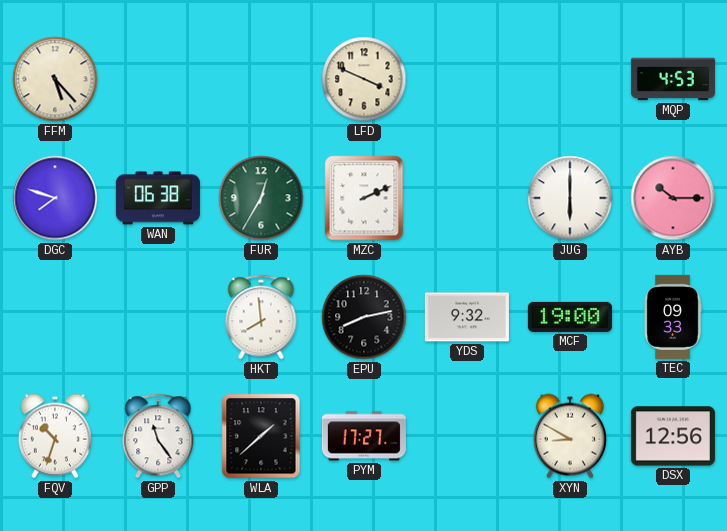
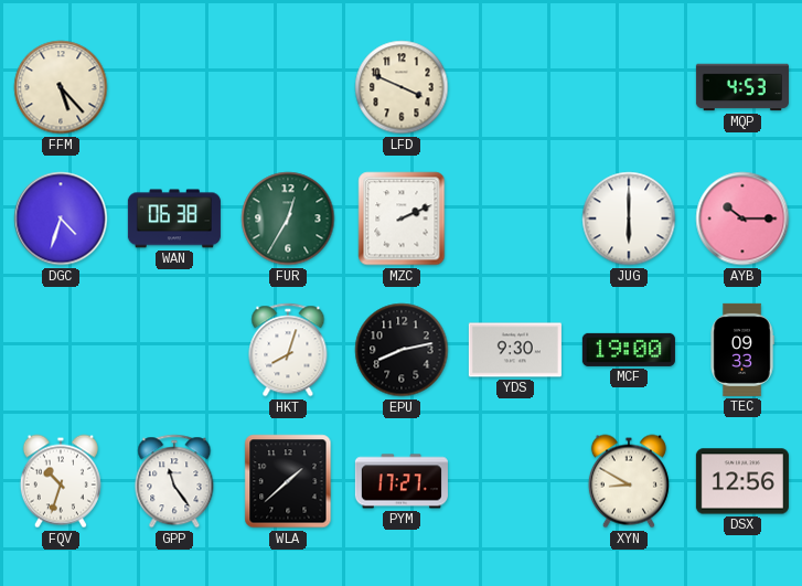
DGC: 7:48 -> 4:33 (61, 219)
HKT: 7:59 -> 8:03 (288, 350)
YDS: 9:32 -> 9:30 (515, 350)
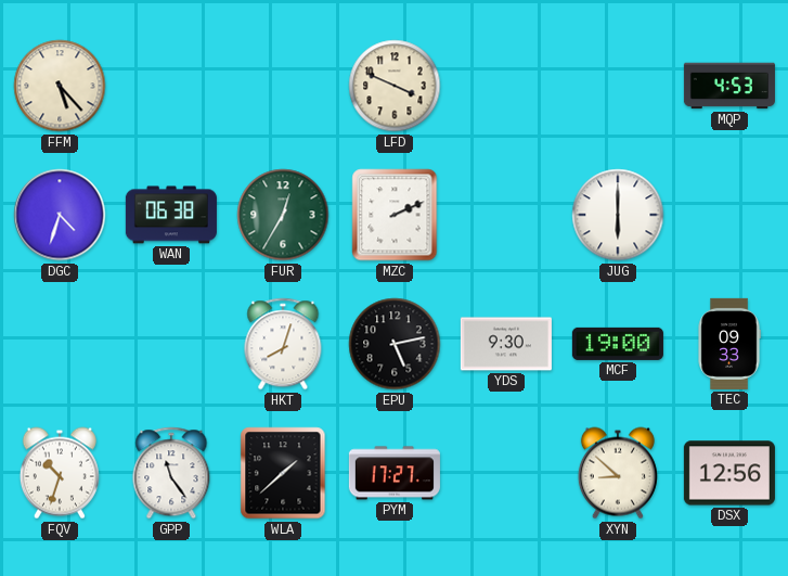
AYB: 10:15 -> none (742, 219)
EPU: 8:13 -> 5:13 (395, 344)
XYN: 8:50 -> 8:52 (618, 473)
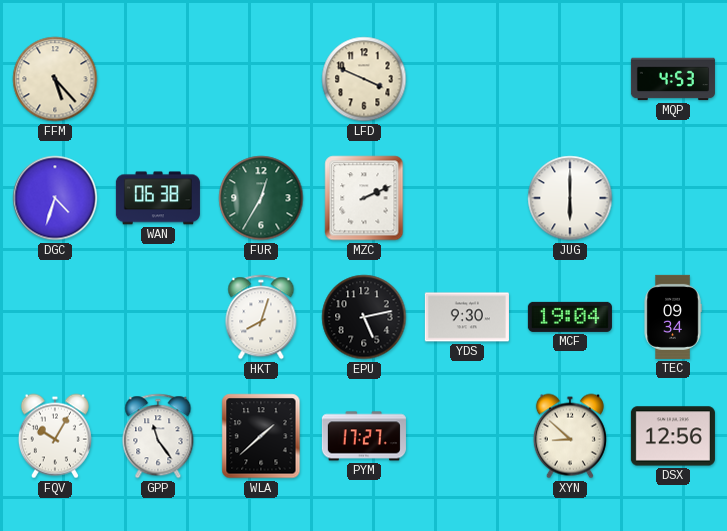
MCF: 19:00 -> 19:04 (570, 317)
TEC: 09:33 -> 09:34 (673, 317)
FQV: 10:33 -> 10:05 (55, 436)
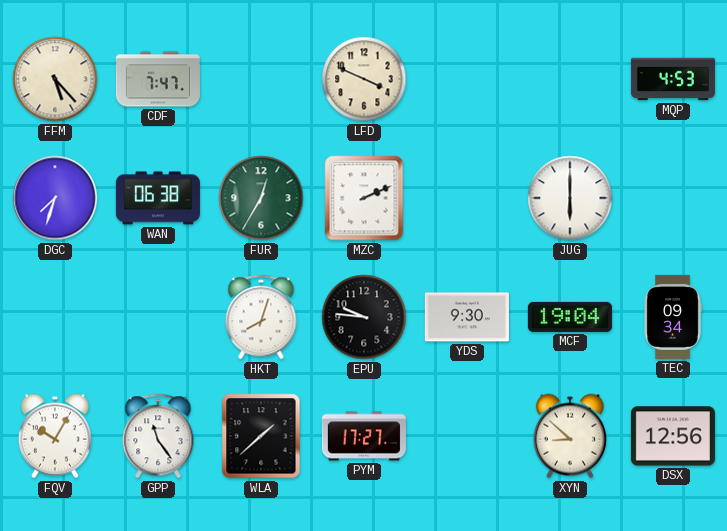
CDF: none -> 7:47 (158, 79)
DGC: 4:33 -> 7:33 (55, 198)
EPU: 5:13 -> 9:46 (364, 317)
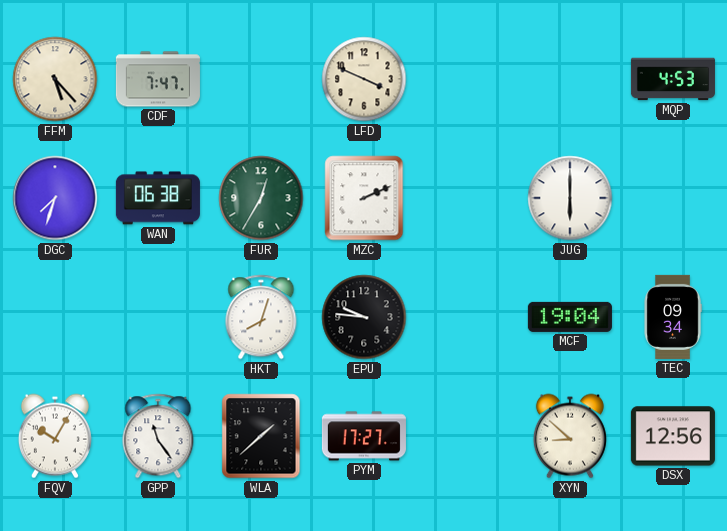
YDS: 9:30 -> none (467, 317)
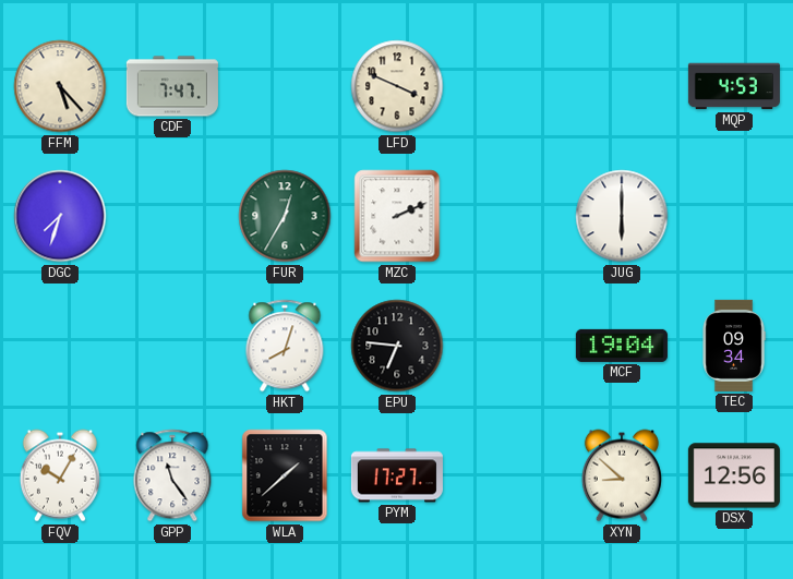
WAN: 06:38 -> none (158, 198)
EPU: 9:46 -> 6:46 (397, 346)
